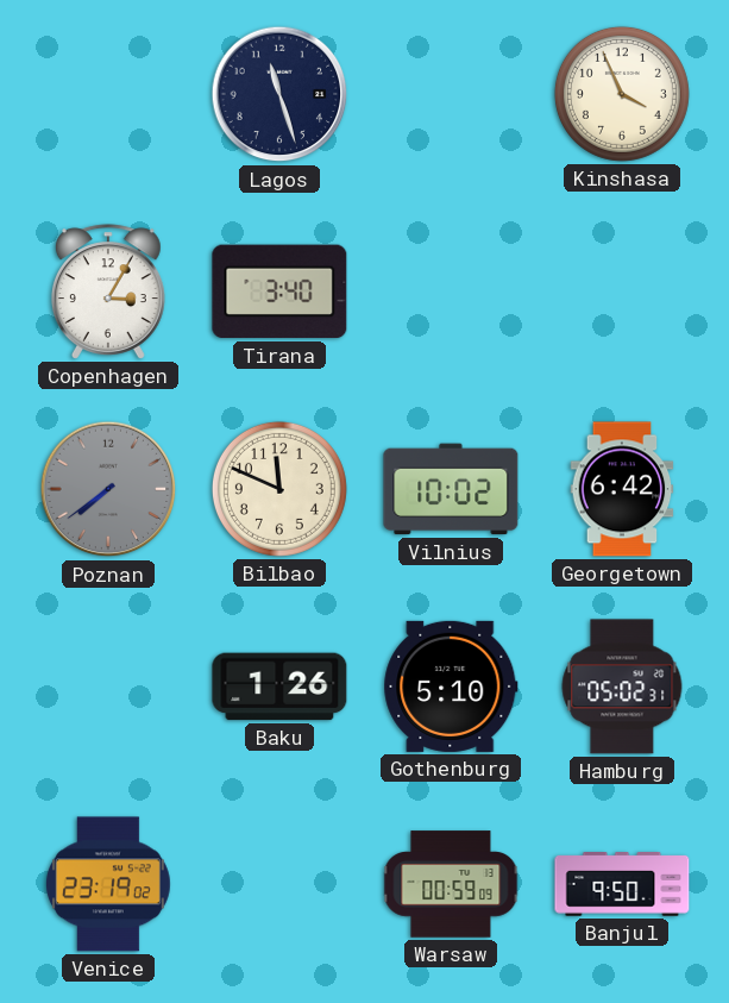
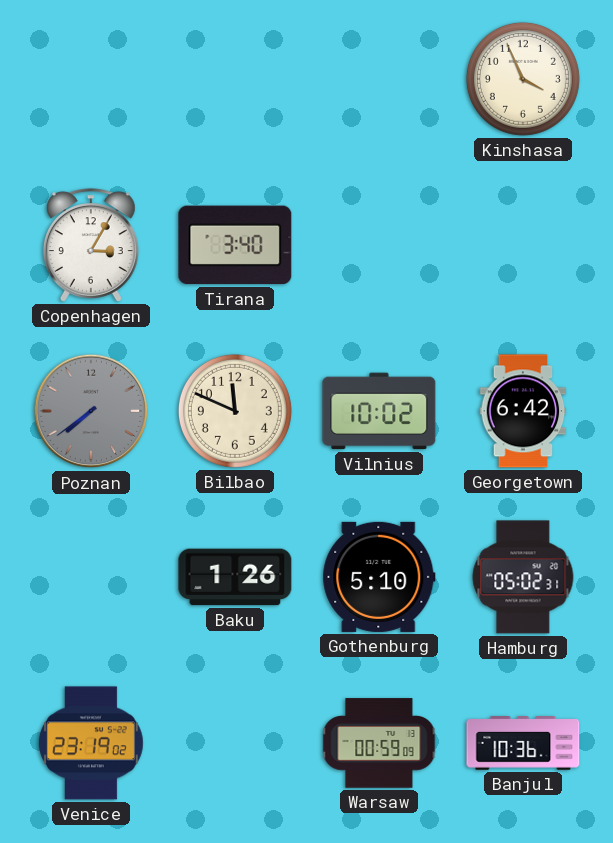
Lagos: 11:27 -> none (279, 94)
Banjul: 9:50 -> 10:36 (523, 744)
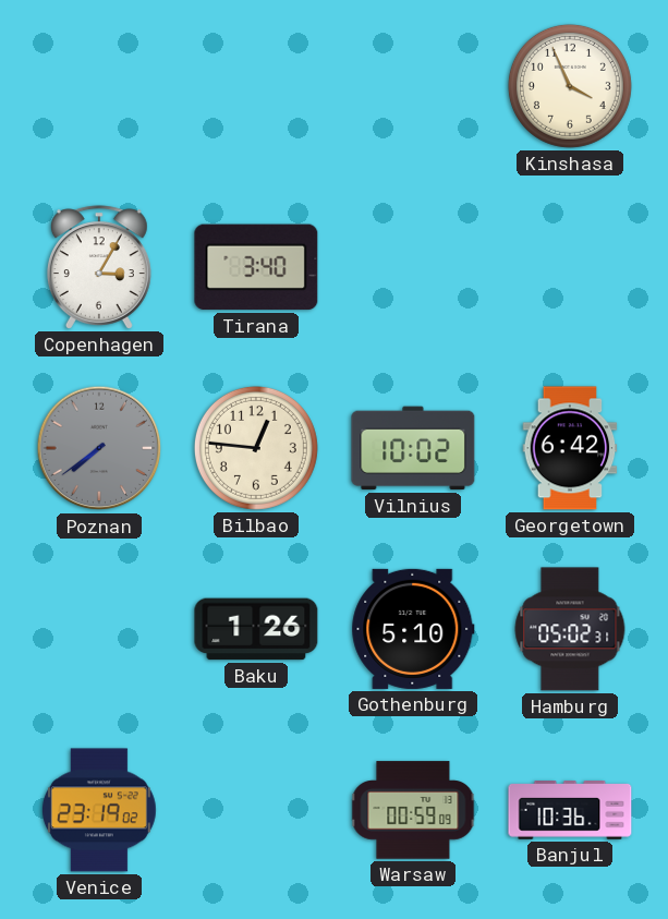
Bilbao: 11:49 -> 12:46 (256, 448)
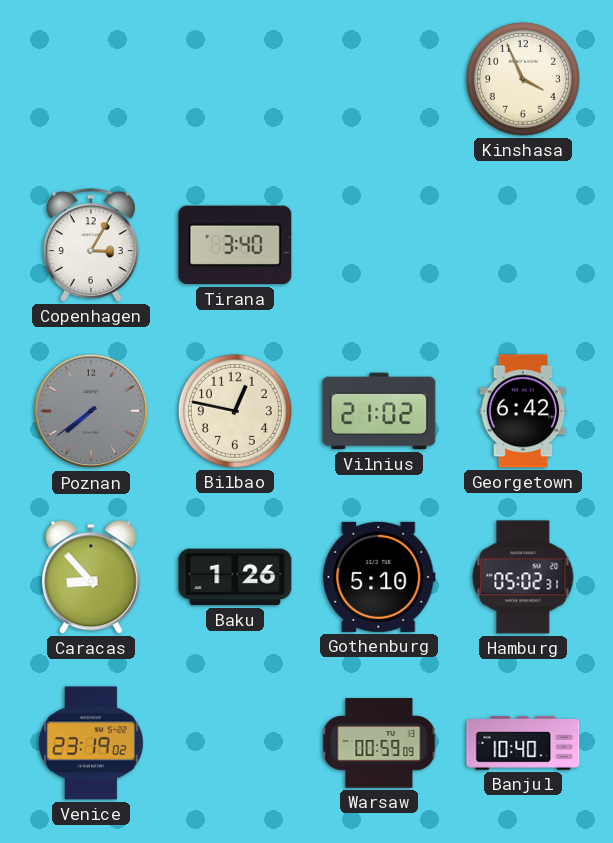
Bilbao: 12:46 -> 12:47 (235, 411)
Vilnius: 10:02 -> 21:02 (379, 411)
Caracas: none -> 8:53 (91, 577)
Banjul: 10:36 -> 10:40 (523, 744)
